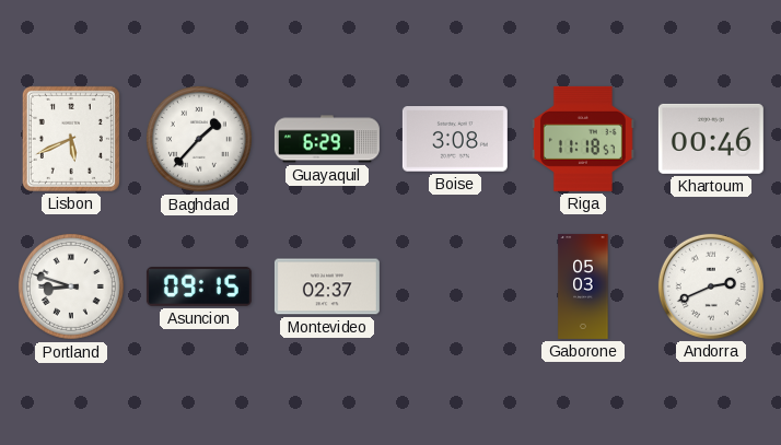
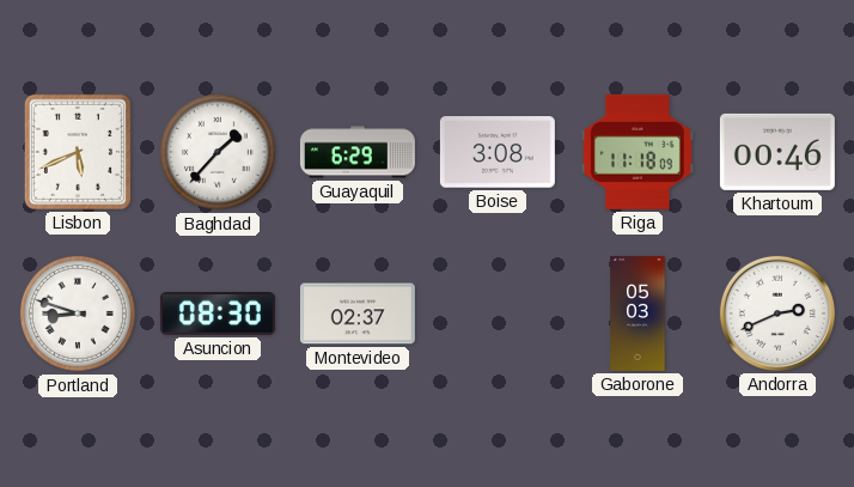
Riga: 11:18:57 -> 11:18:09 (638, 152)
Asuncion: 09:15 -> 08:30 (218, 315)
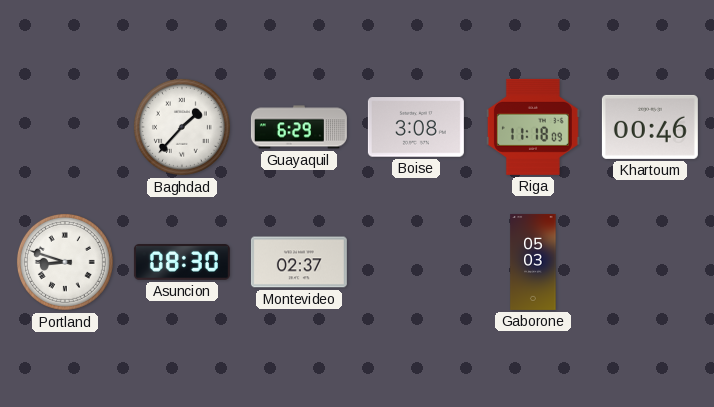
Lisbon: 5:41 -> none (78, 152)
Andorra: 2:41 -> none (777, 313)
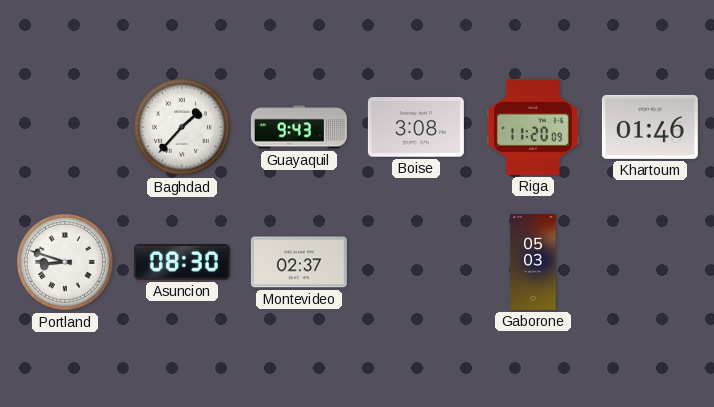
Guayaquil: 6:29 -> 9:43 (299, 127)
Riga: 11:18 -> 11:20 (533, 127)
Khartoum: 00:46 -> 01:46 (650, 127)
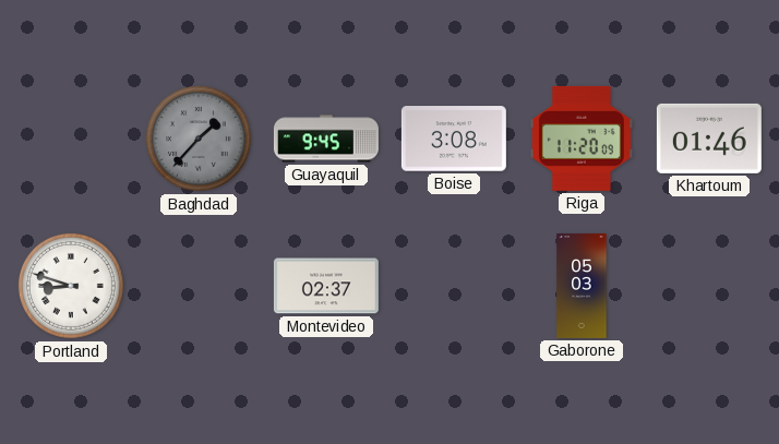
Baghdad dial: white -> grey (199, 139)
Guayaquil: 9:43 -> 9:45 (326, 139)
Asuncion: 08:30 -> none (182, 263)
